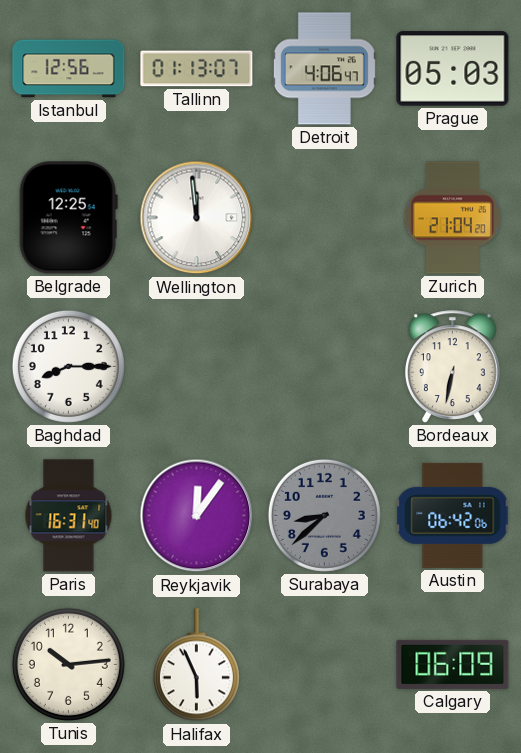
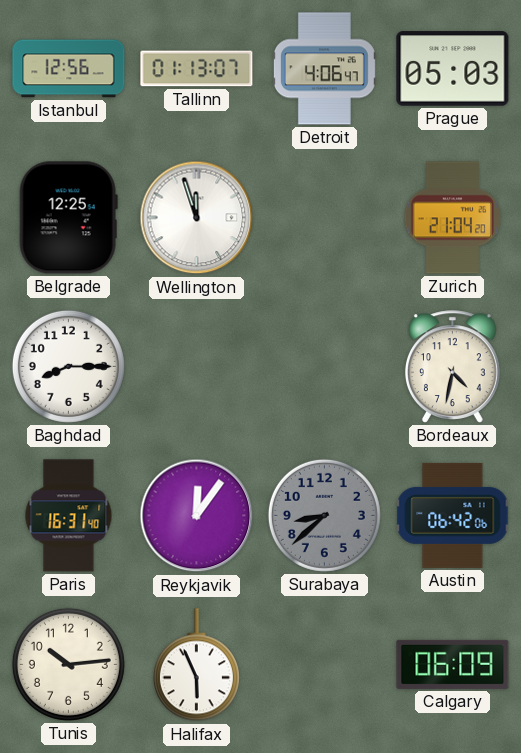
Wellington: 11:59 -> 11:57 (197, 218)
Bordeaux: 6:32 -> 4:32 (452, 367)
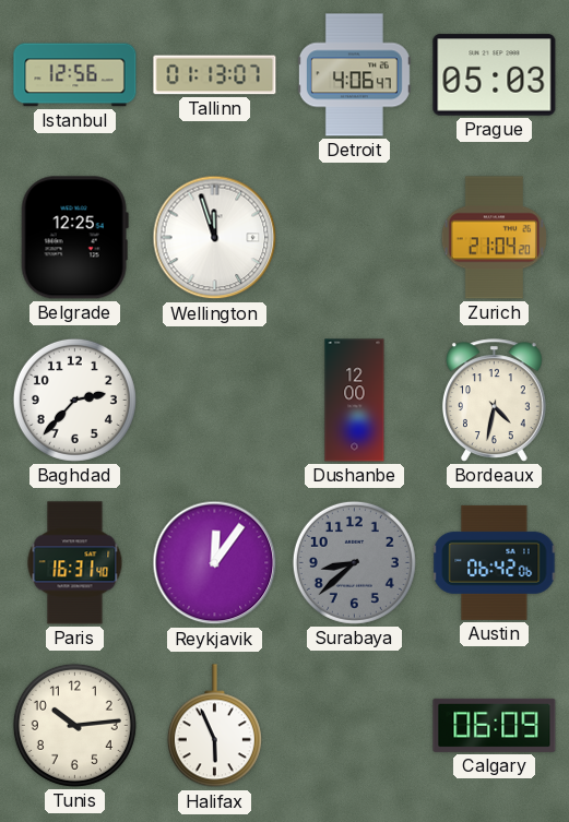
Baghdad: 8:15 -> 2:37 (74, 400)
Dushanbe: none -> 12:00 (355, 401)
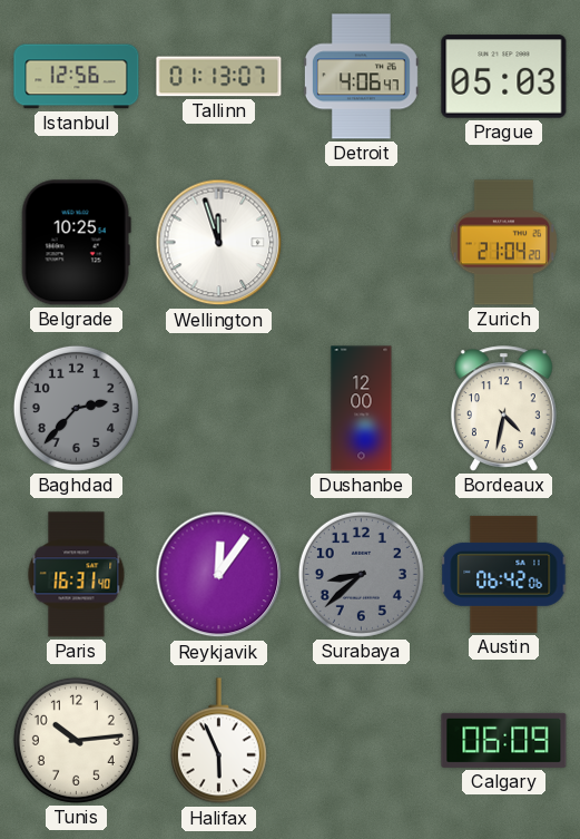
Belgrade: 12:25 -> 10:25 (76, 243)
Baghdad dial: white -> grey (76, 408)
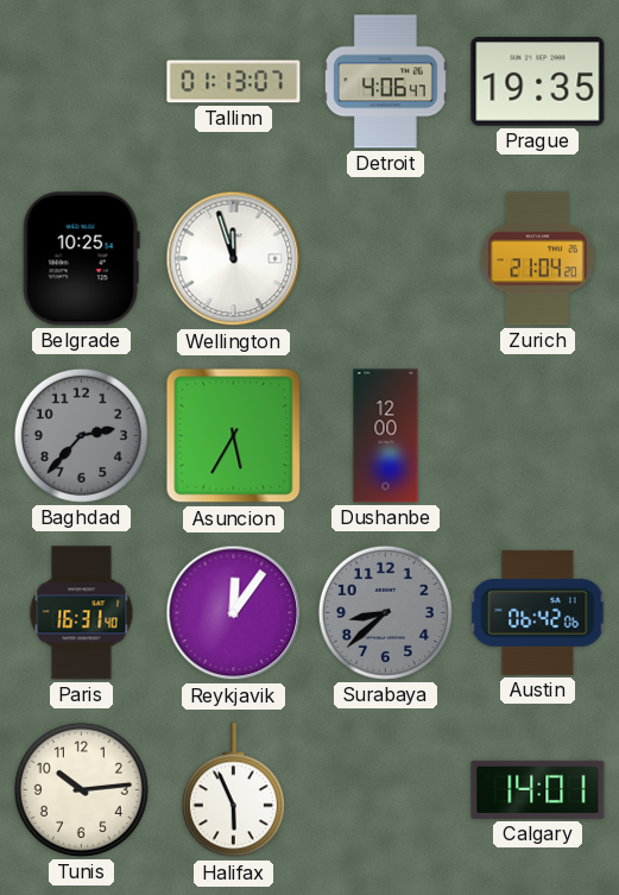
Istanbul: 12:56 -> none (77, 77)
Prague: 05:03 -> 19:35 (538, 82)
Asuncion: none -> 5:35 (234, 436)
Bordeaux: 4:32 -> none (503, 409)
Calgary: 06:09 -> 14:01 (538, 789)
